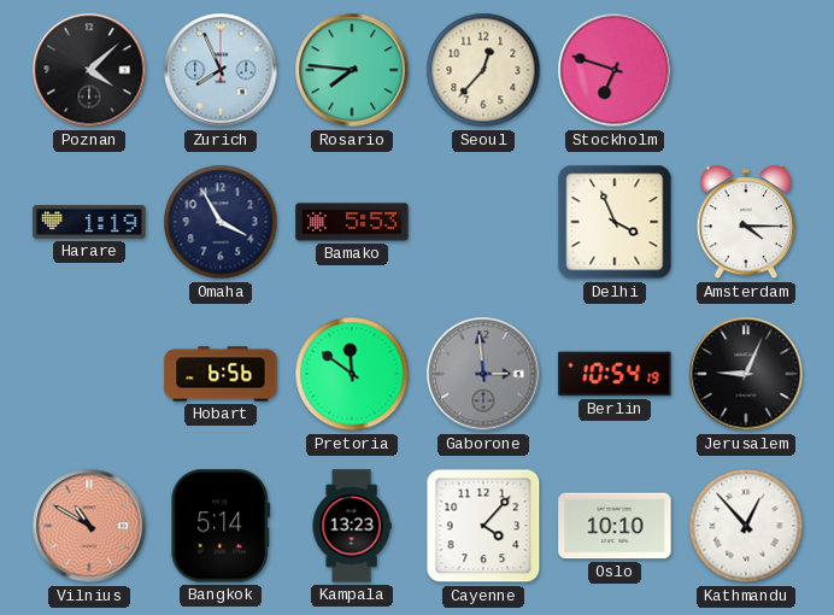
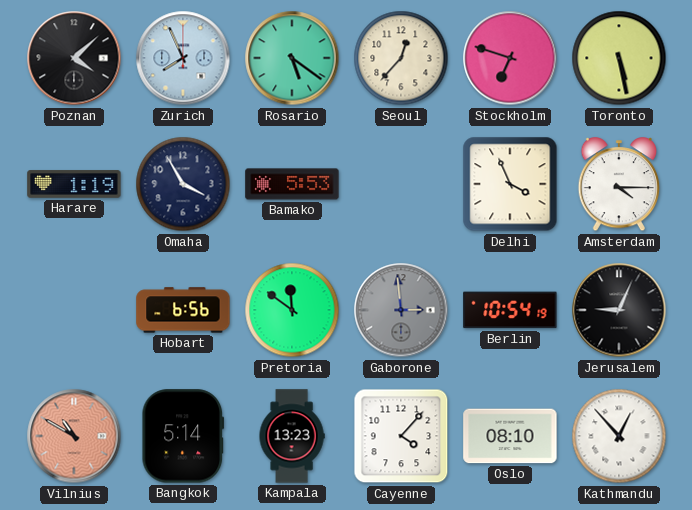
Rosario: 7:46 -> 5:21 (292, 58)
Toronto: none -> 5:28 (619, 58)
Oslo: 10:10 -> 08:10 (510, 436)
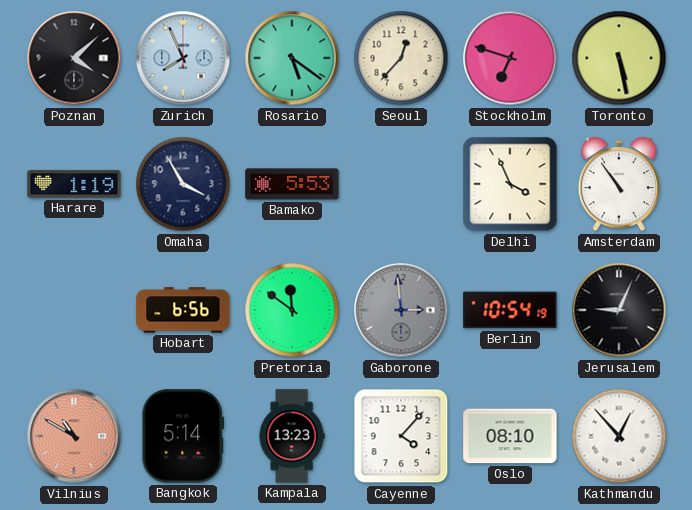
Amsterdam: 4:15 -> 10:54 (618, 185)
